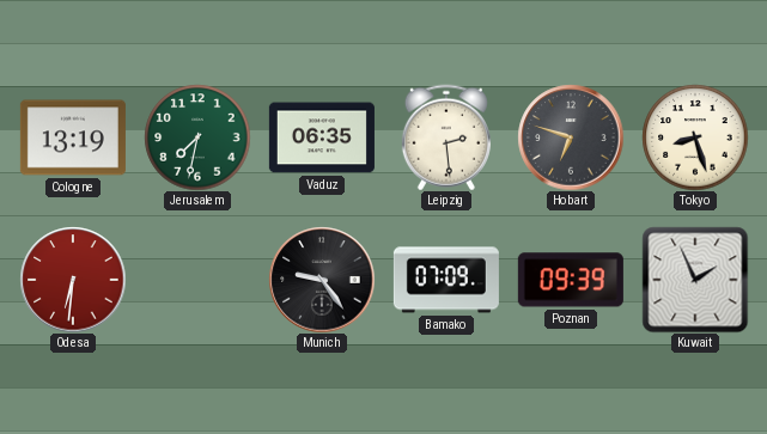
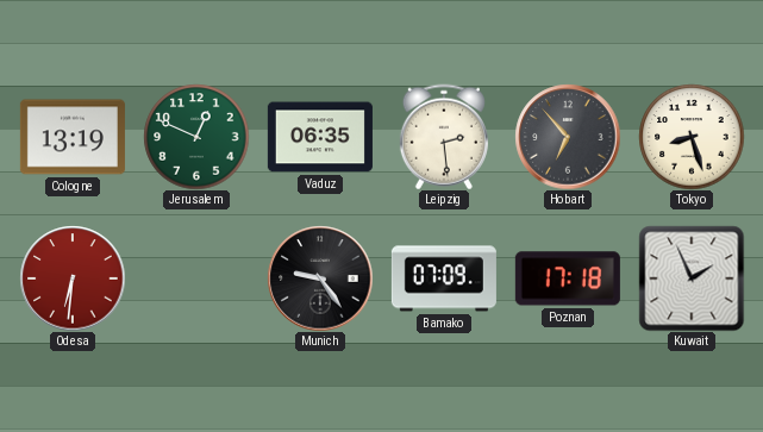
Jerusalem: 7:32 -> 12:49 (196, 137)
Hobart: 6:48 -> 6:53 (568, 137)
Poznan: 09:39 -> 17:18 (568, 278)
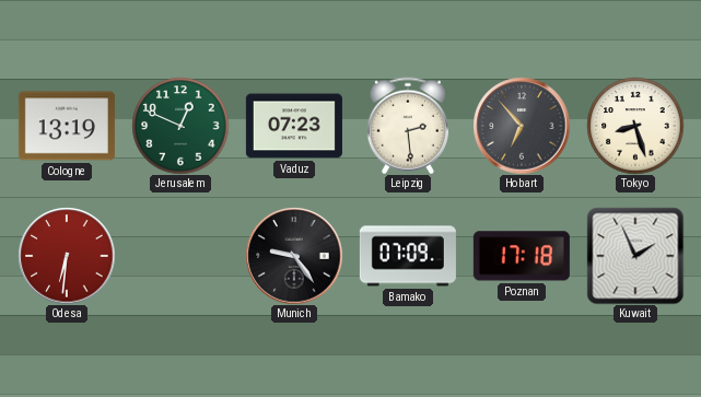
Vaduz: 06:35 -> 07:23 (294, 126)
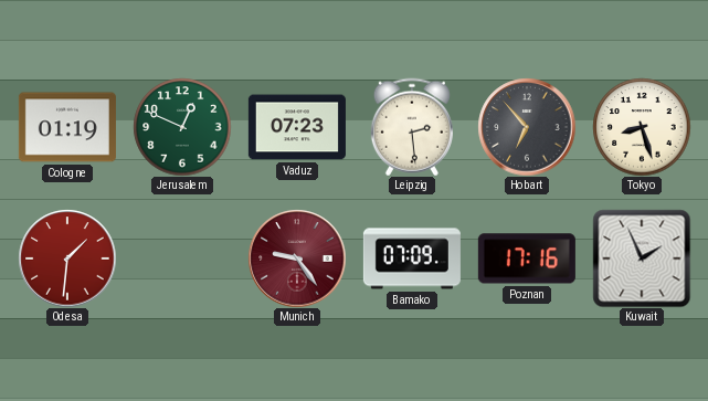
Cologne: 13:19 -> 01:19 (67, 127)
Odesa: 6:31 -> 1:31 (67, 258)
Munich dial: black -> burgundy (297, 258)
Poznan: 17:18 -> 17:16 (527, 258)
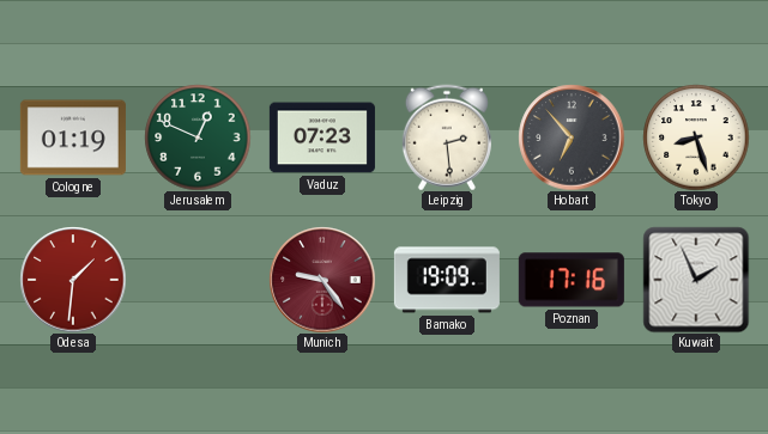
Bamako: 07:09 -> 19:09 (447, 280)
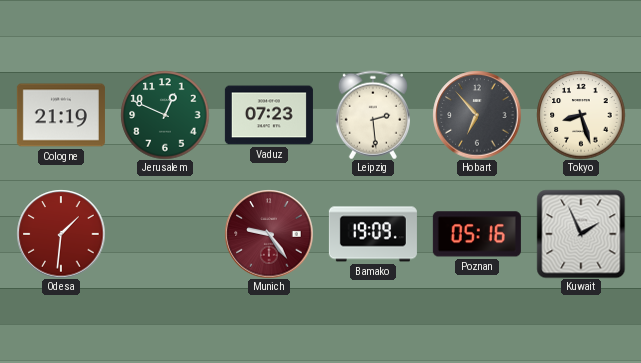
Cologne: 01:19 -> 21:19 (61, 115)
Poznan: 17:16 -> 05:16 (477, 234)
